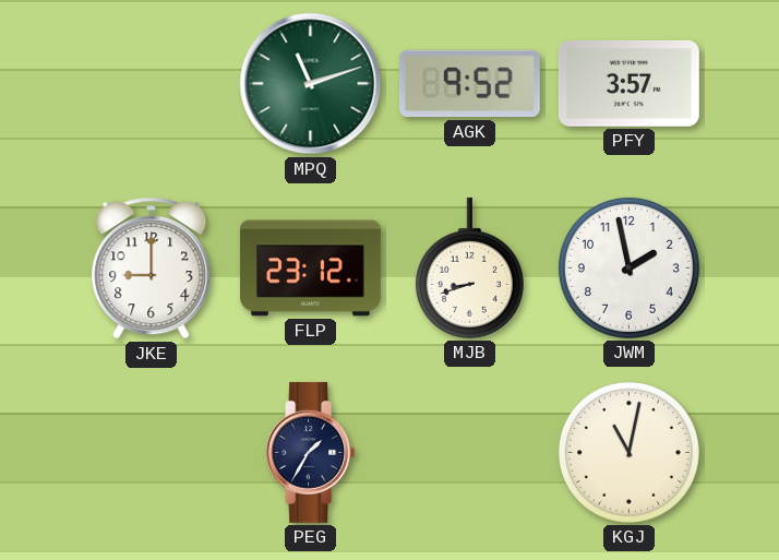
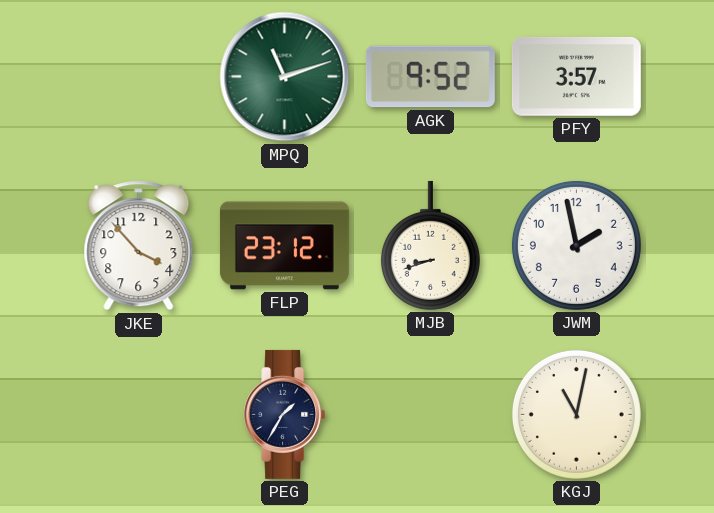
JKE: 9:00 -> 3:53 (139, 246)
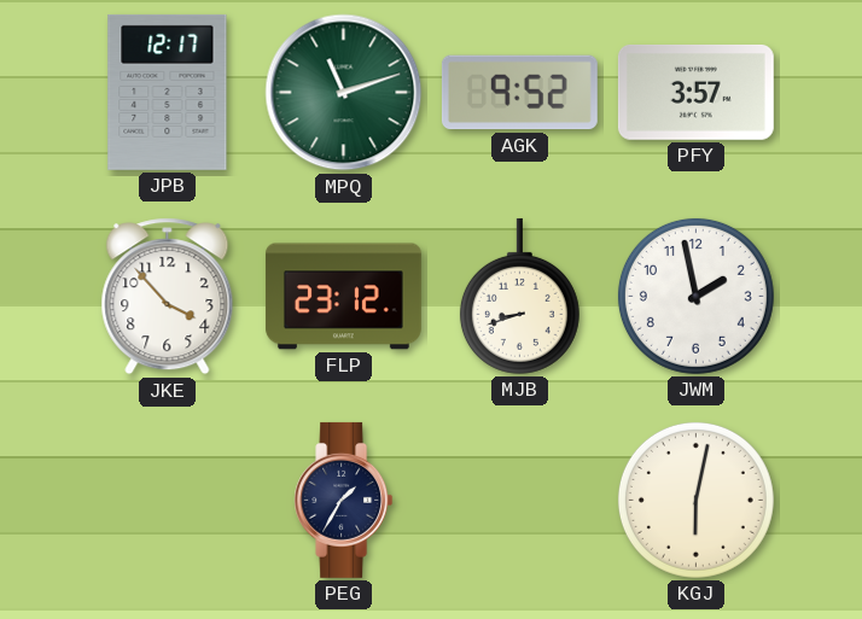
JPB: none -> 12:17 (168, 92)
KGJ: 11:02 -> 6:02 (695, 500)
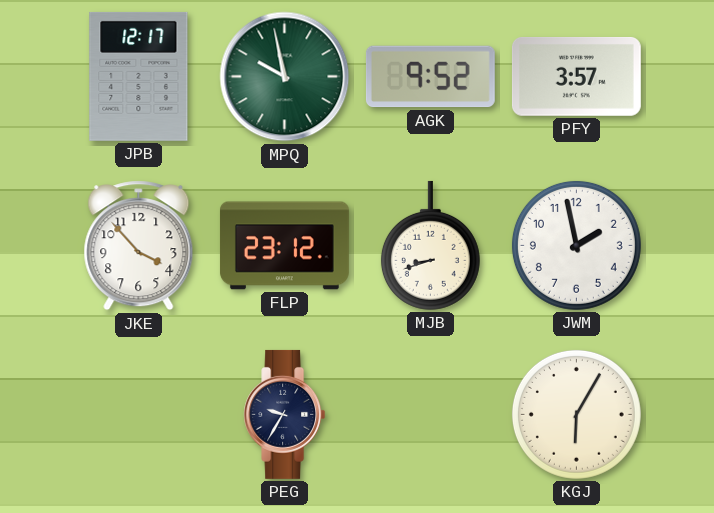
MPQ: 11:12 -> 9:58 (285, 77)
PEG: 1:35 -> 9:35 (285, 414)
KGJ: 6:02 -> 6:05 (576, 414)
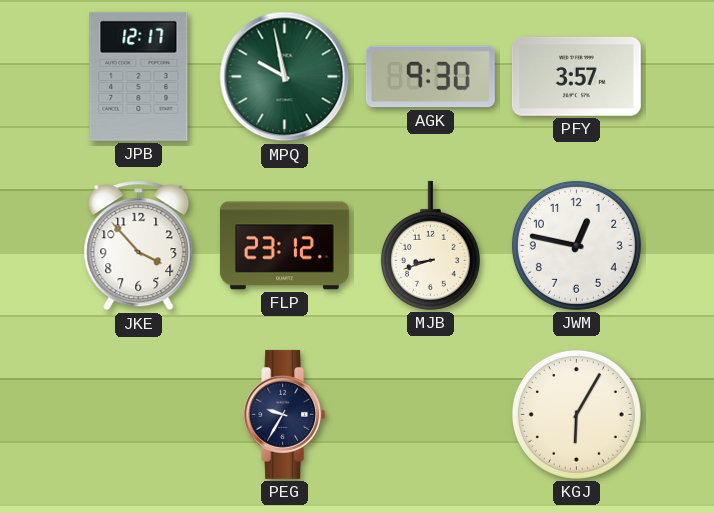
AGK: 9:52 -> 9:30 (430, 77)
JWM: 1:58 -> 12:47 (576, 245)
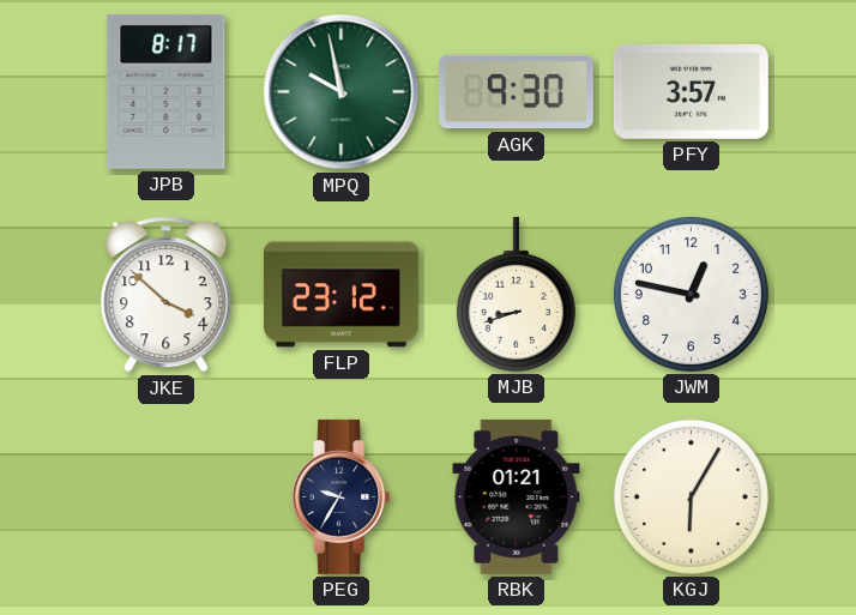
JPB: 12:17 -> 8:17 (167, 91)
JKE: 3:53 -> 3:52 (167, 295)
RBK: none -> 01:21 (517, 496)
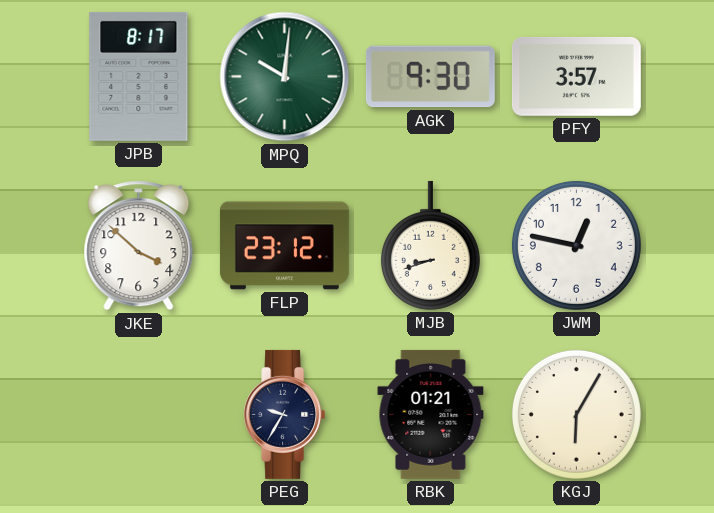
MPQ: 9:58 -> 10:01 (285, 77)
